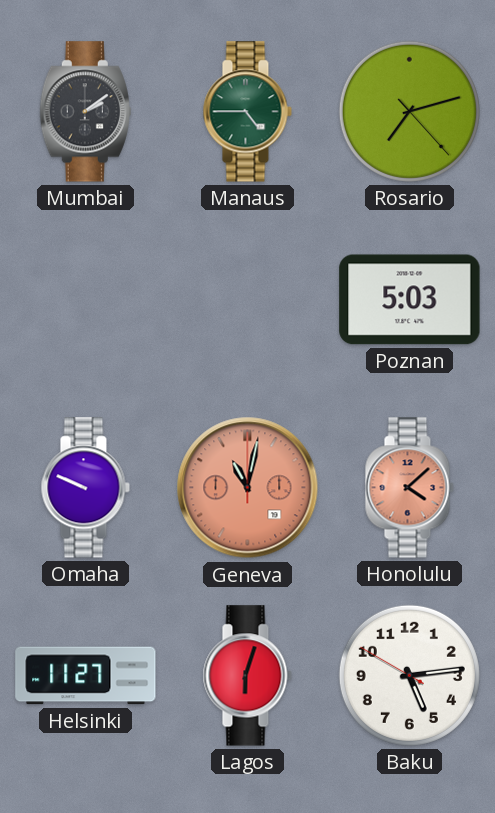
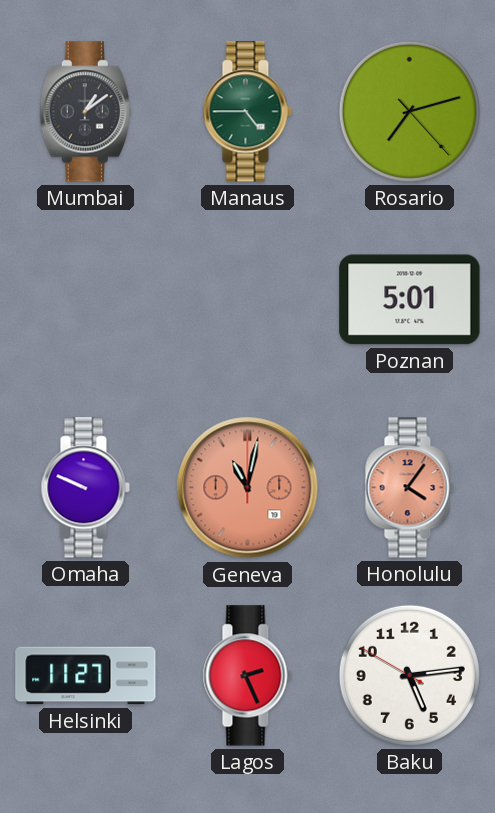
Mumbai: 2:09 -> 1:09 (85, 112)
Poznan: 5:03 -> 5:01 (410, 300)
Honolulu: 4:08 -> 4:06 (409, 488)
Lagos: 6:03 -> 2:26 (247, 676)
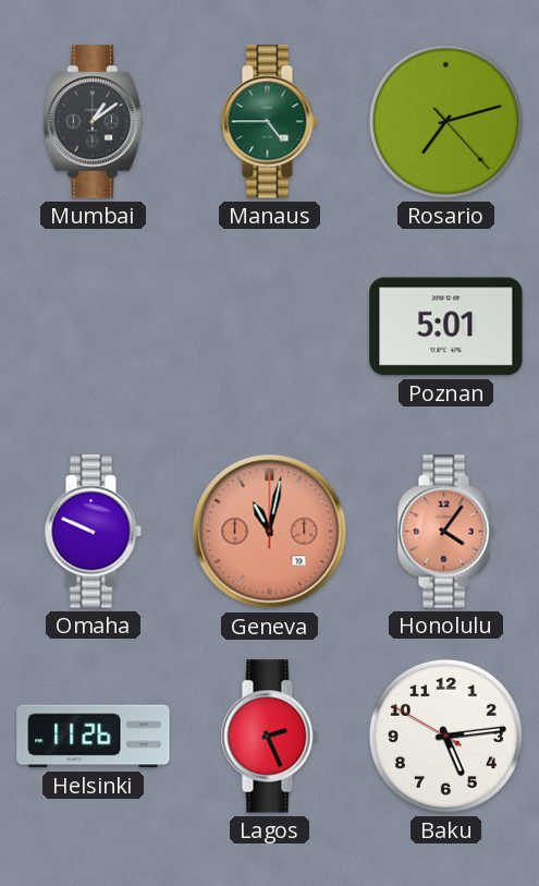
Helsinki: 11:27 -> 11:26 (94, 737)
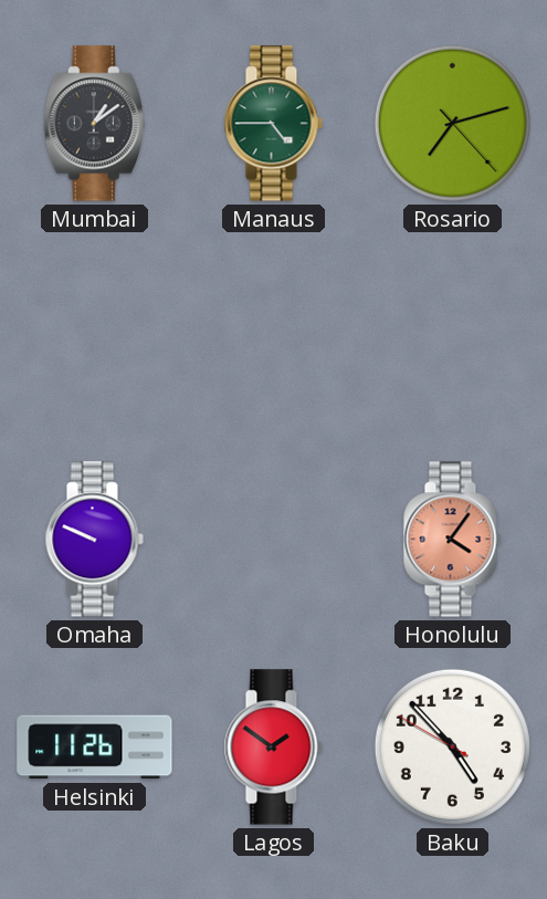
Poznan: 5:01 -> none (446, 327)
Geneva: 11:02 -> none (270, 532)
Lagos: 2:26 -> 1:51 (273, 748)
Baku: 5:13 -> 4:52 (452, 746)
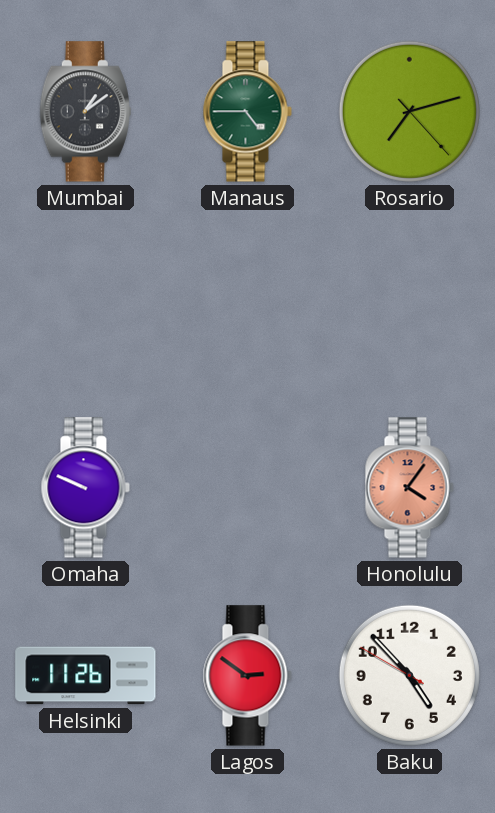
Lagos: 1:51 -> 2:51 (247, 676)
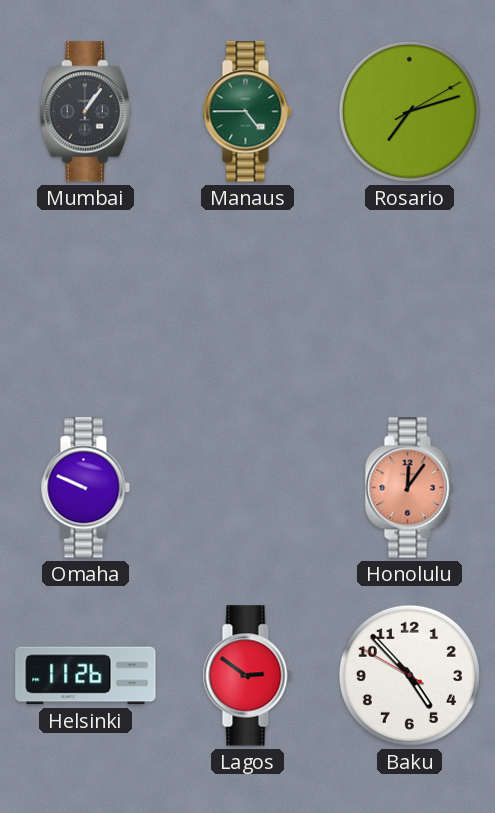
Mumbai: 1:09 -> 1:06 (85, 112)
Rosario: 7:12:23 -> 7:12:10 (409, 111)
Honolulu: 4:06 -> 12:06 (409, 488)
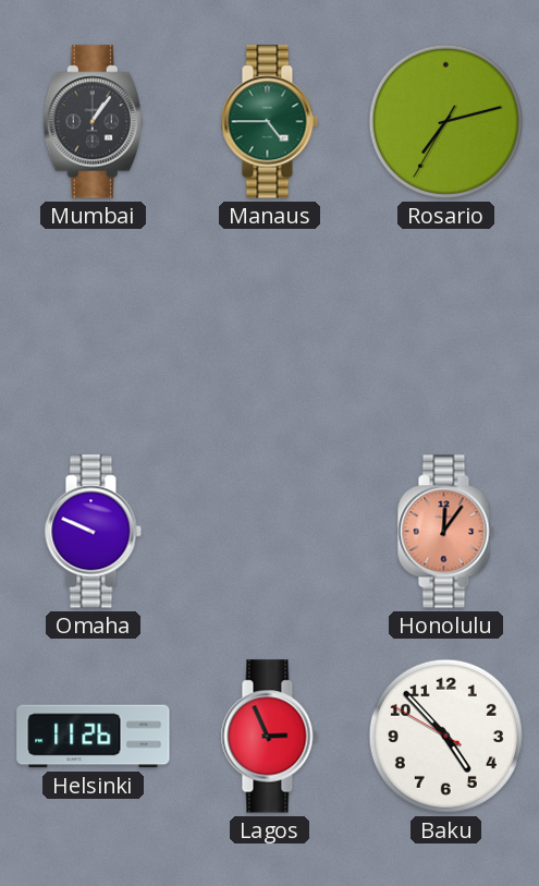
Rosario: 7:12:10 -> 7:12:35 (445, 121)
Lagos: 2:51 -> 2:56 (269, 737)
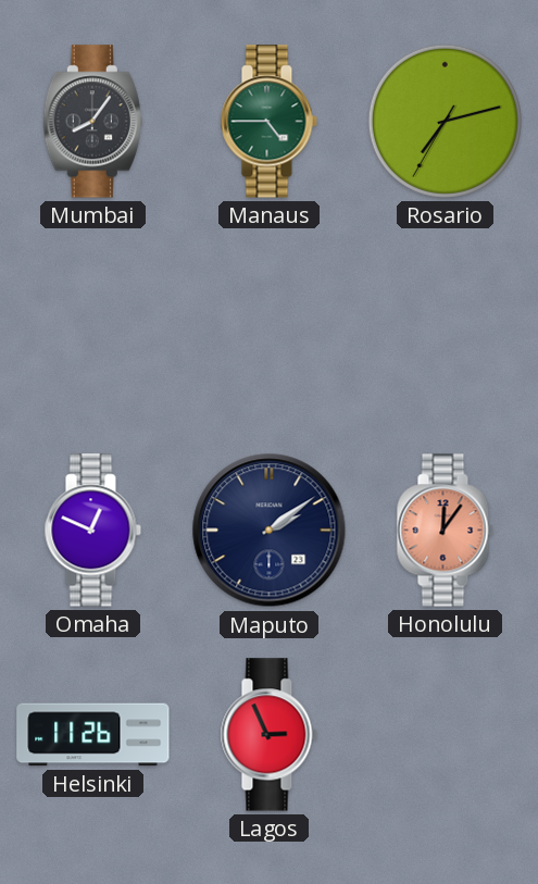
Mumbai: 1:06 -> 8:06 (92, 122)
Omaha: 9:49 -> 12:49 (92, 531)
Maputo: none -> 2:09 (270, 531)
Baku: 4:52 -> none (445, 736)
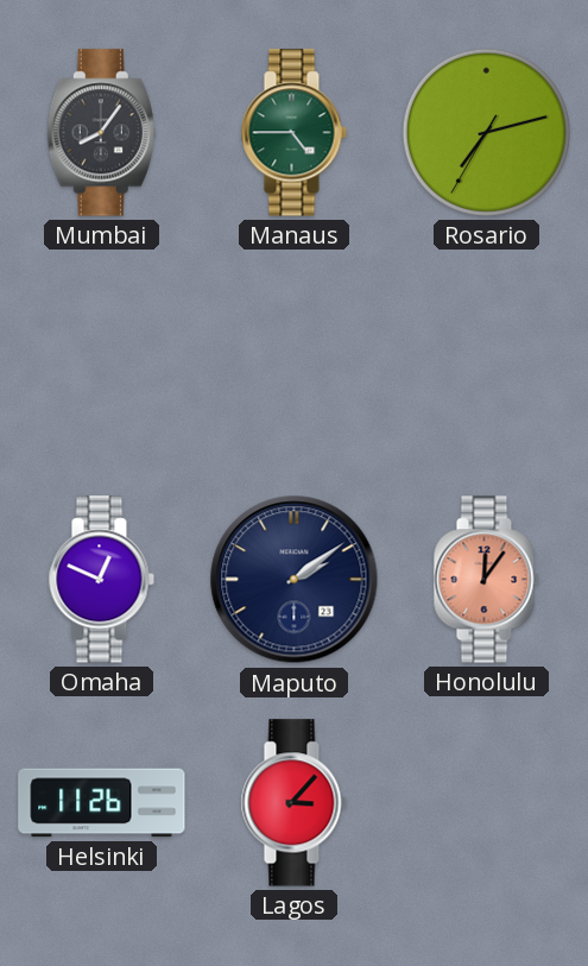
Lagos: 2:56 -> 3:07 (293, 803)
